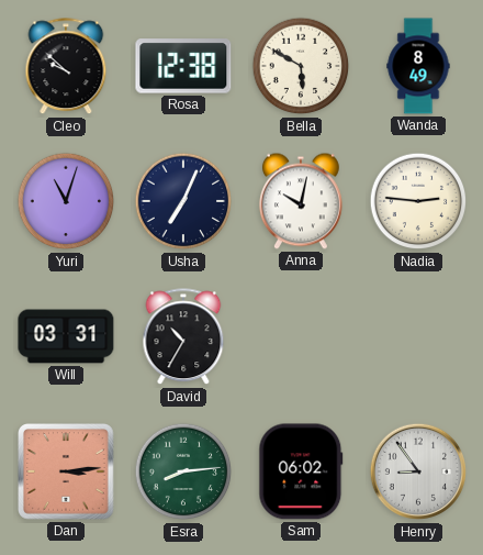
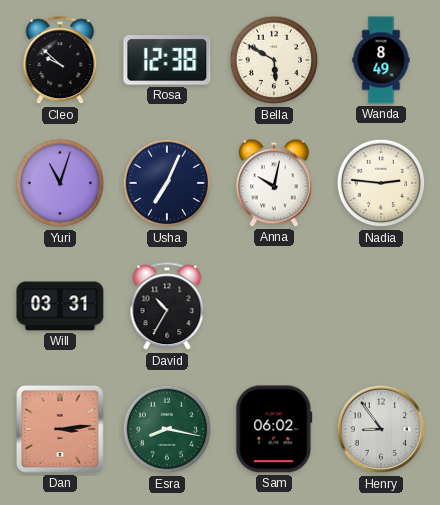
Esra: 8:14 -> 8:17 (167, 429)
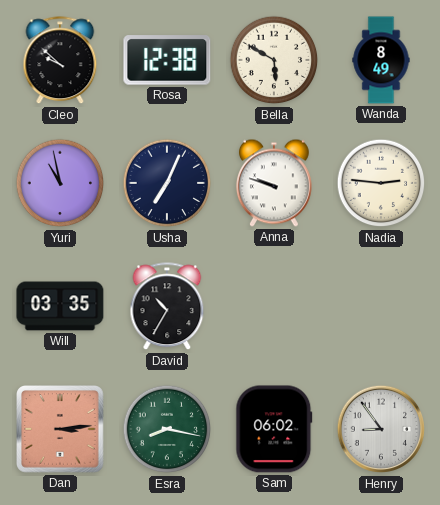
Yuri: 11:03 -> 10:58 (60, 183)
Anna: 10:02 -> 9:48 (274, 183)
Will: 03:31 -> 03:35 (60, 306)
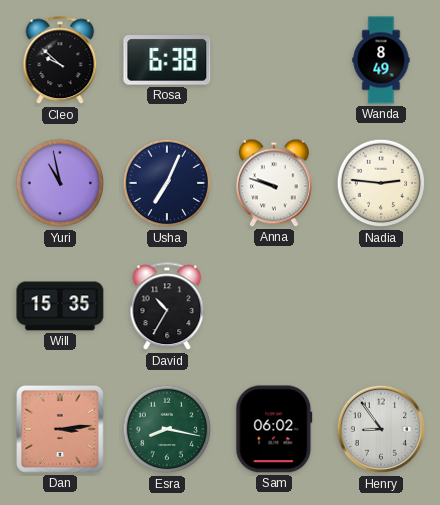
Rosa: 12:38 -> 6:38 (167, 60)
Bella: 5:50 -> none (274, 60)
Will: 03:35 -> 15:35 (60, 306)
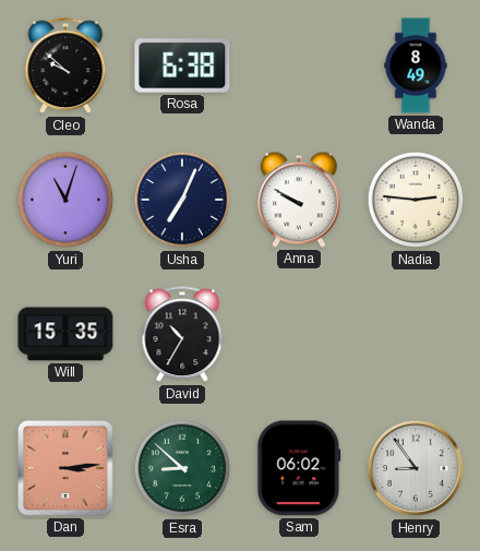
Yuri: 10:58 -> 11:03 (65, 200)
Anna: 9:48 -> 9:50 (299, 200)
Esra: 8:17 -> 8:52 (182, 468)
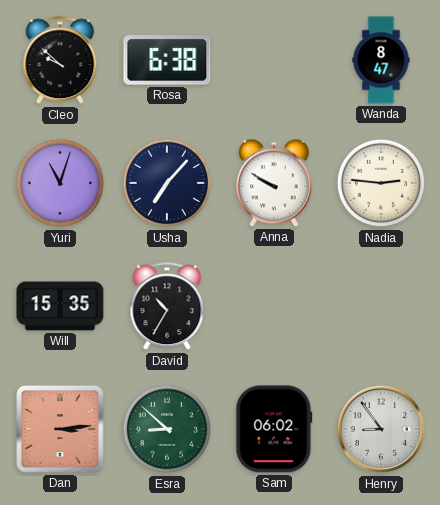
Wanda: 8:49 -> 8:47 (381, 60)
Usha: 7:04 -> 7:07 (167, 183)
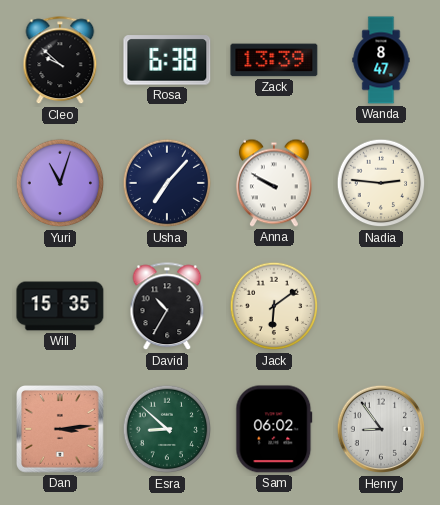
Zack: none -> 13:39 (274, 60)
Jack: none -> 6:09 (274, 306)
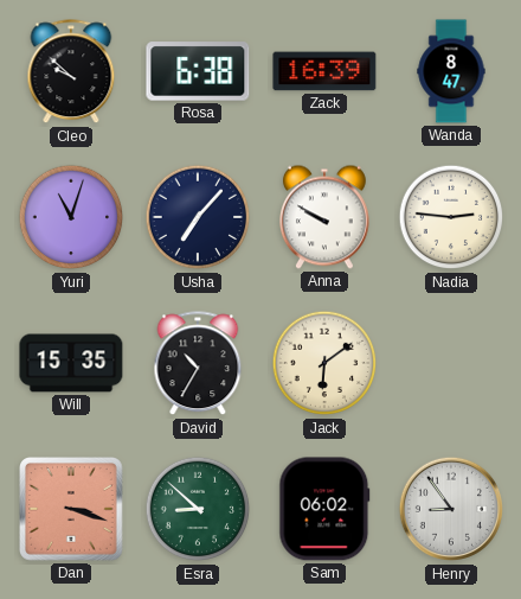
Zack: 13:39 -> 16:39 (324, 71)
Dan: 3:14 -> 3:18 (72, 510)
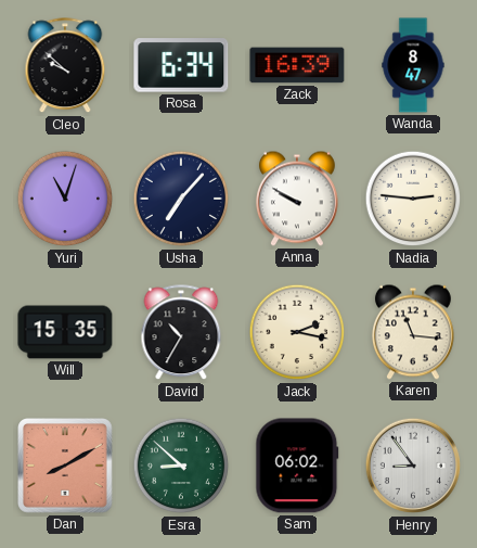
Rosa: 6:38 -> 6:34 (181, 65)
Jack: 6:09 -> 2:17 (297, 332)
Karen: none -> 11:16 (413, 332)
Dan: 3:18 -> 8:10 (66, 467)
